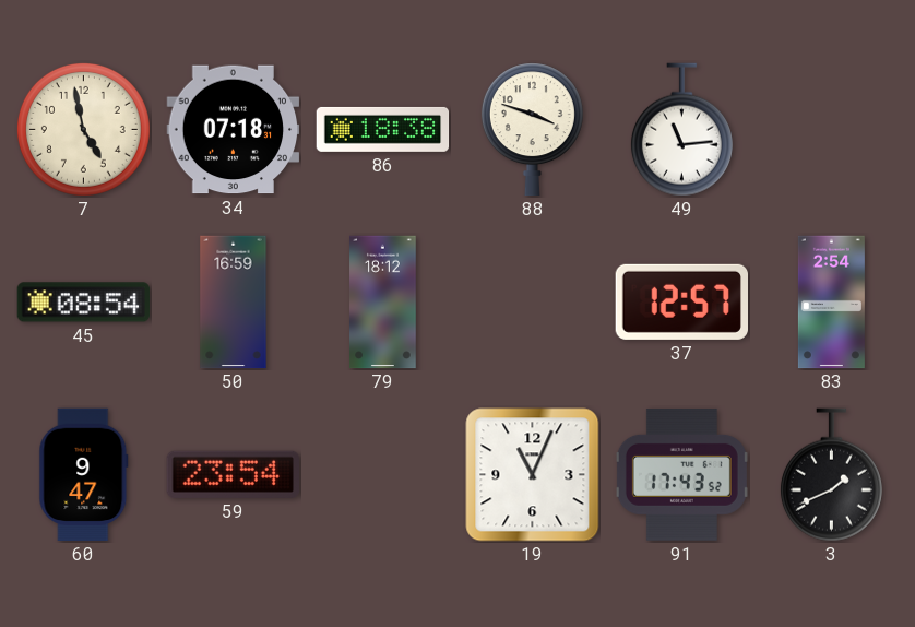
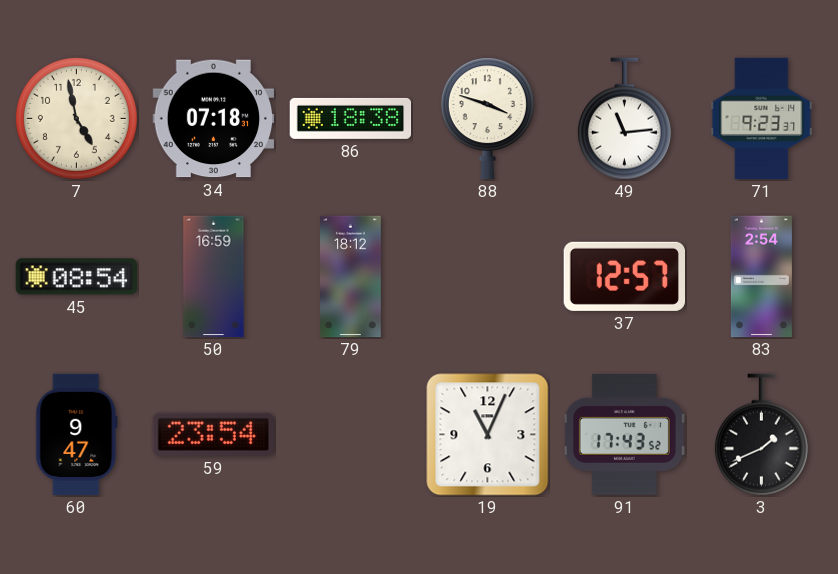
71: none -> 9:23 (762, 119)
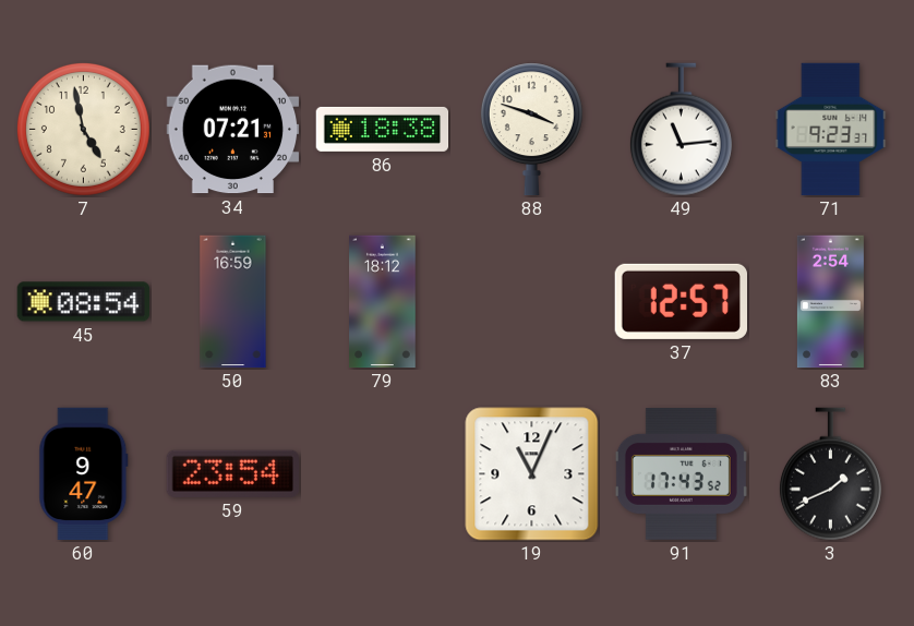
34: 07:18 -> 07:21 (233, 130)
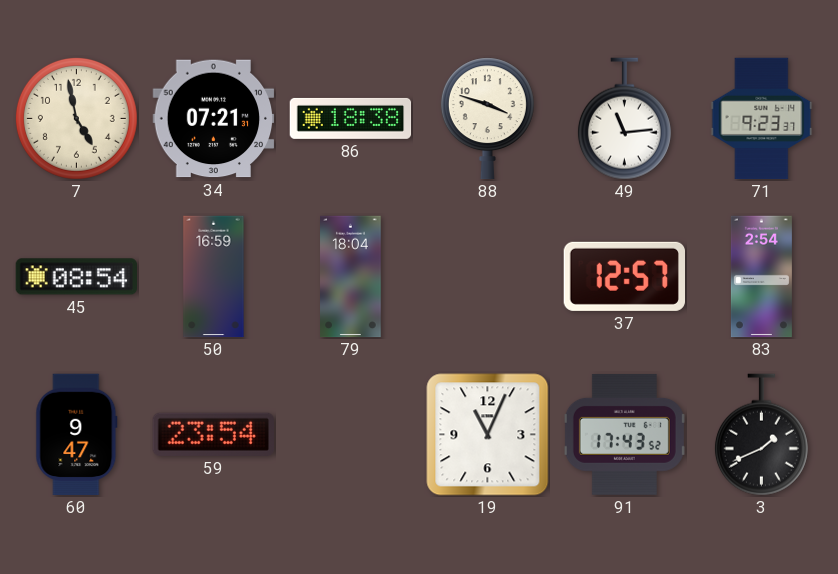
79: 18:12 -> 18:04 (351, 277)
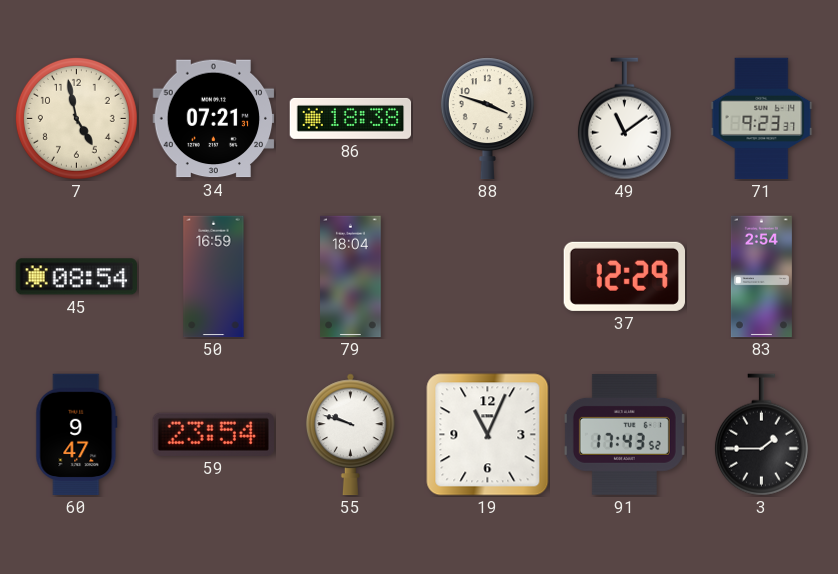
49: 11:14 -> 11:09 (624, 119)
37: 12:57 -> 12:29 (624, 276)
55: none -> 9:48 (350, 435)
3: 1:41 -> 1:45 (761, 435)
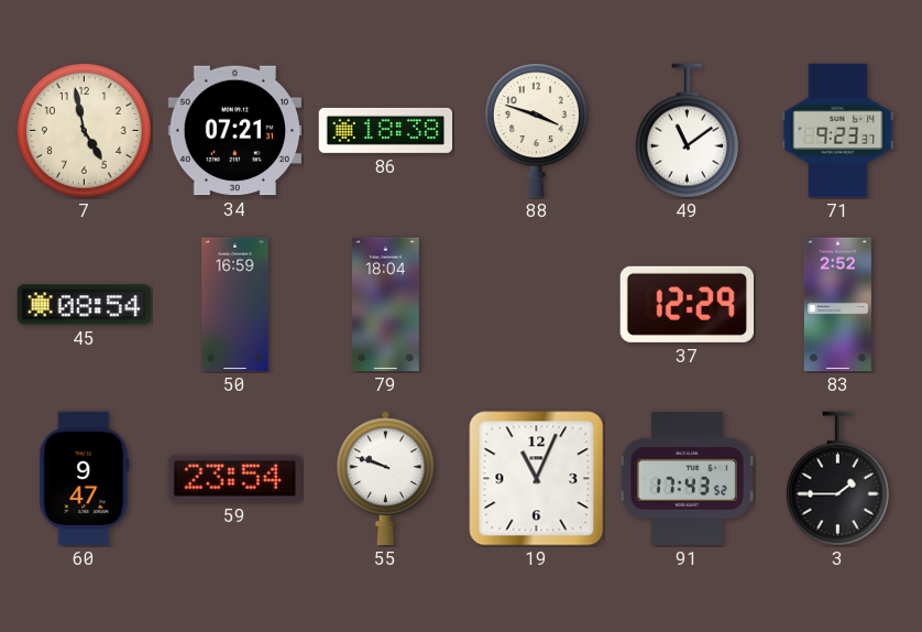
83: 2:54 -> 2:52 (837, 305)
